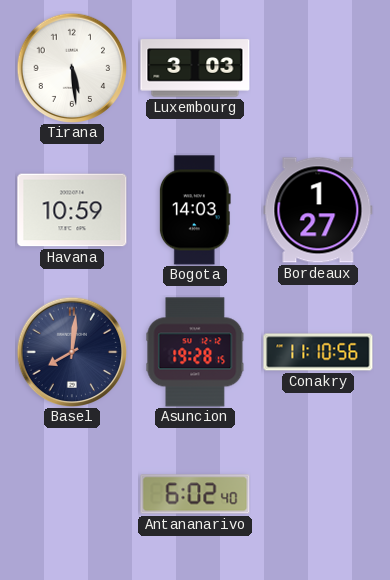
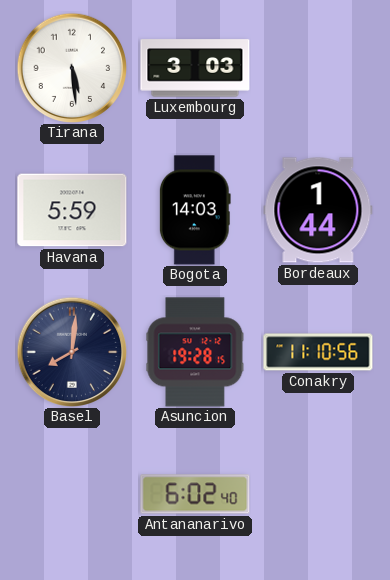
Havana: 10:59 -> 5:59 (72, 210)
Bordeaux: 1:27 -> 1:44 (318, 210)
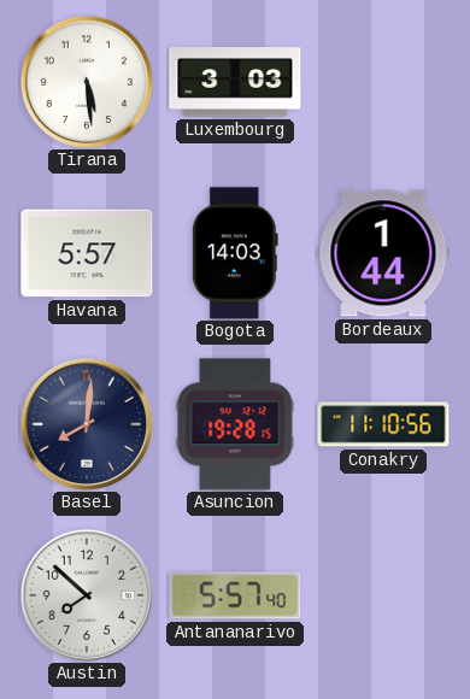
Havana: 5:59 -> 5:57 (87, 253)
Austin: none -> 7:52 (87, 595)
Antananarivo: 6:02 -> 5:57 (235, 595)
